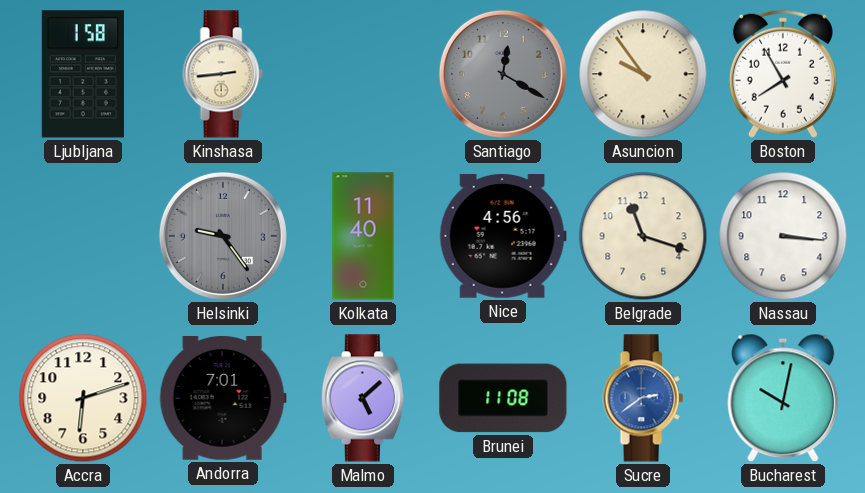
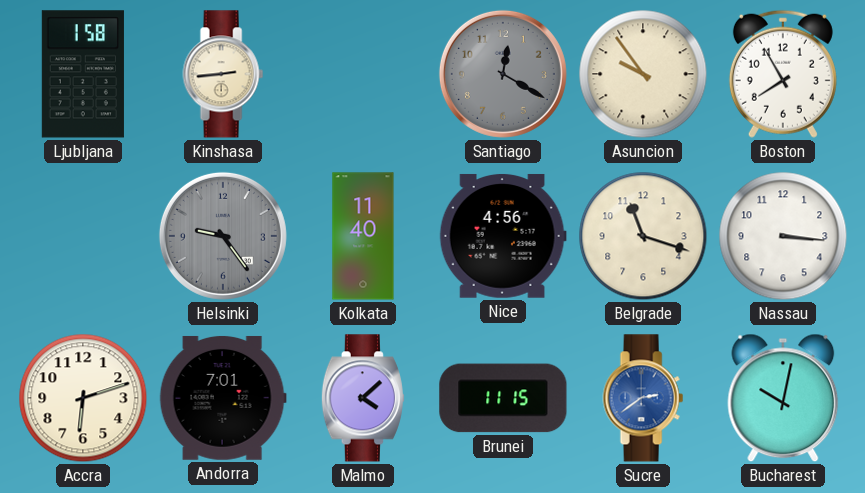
Malmo: 5:08 -> 4:08 (363, 398)
Brunei: 11:08 -> 11:15 (503, 398)
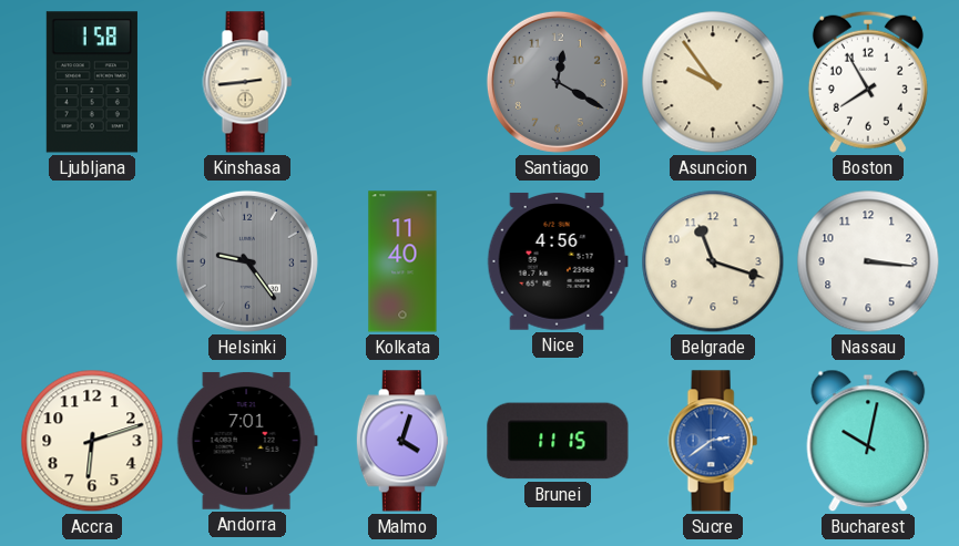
Malmo: 4:08 -> 4:03 (402, 441)
